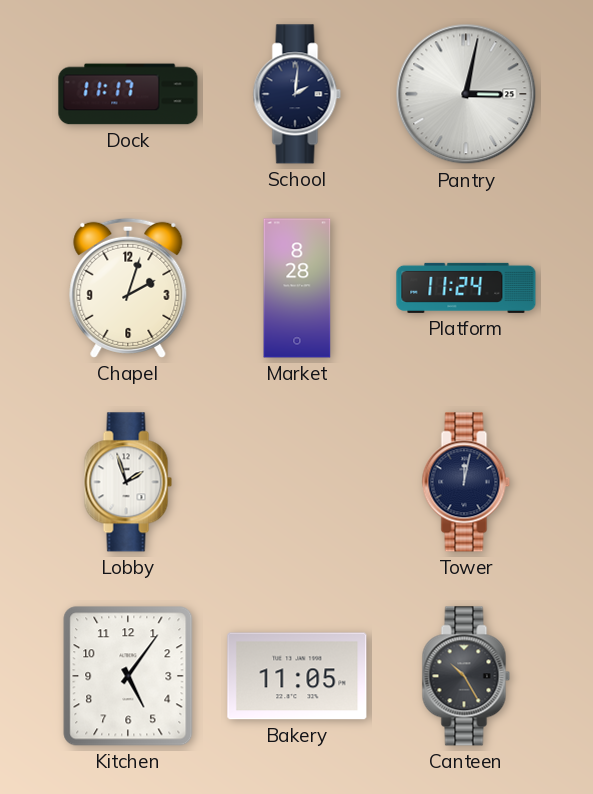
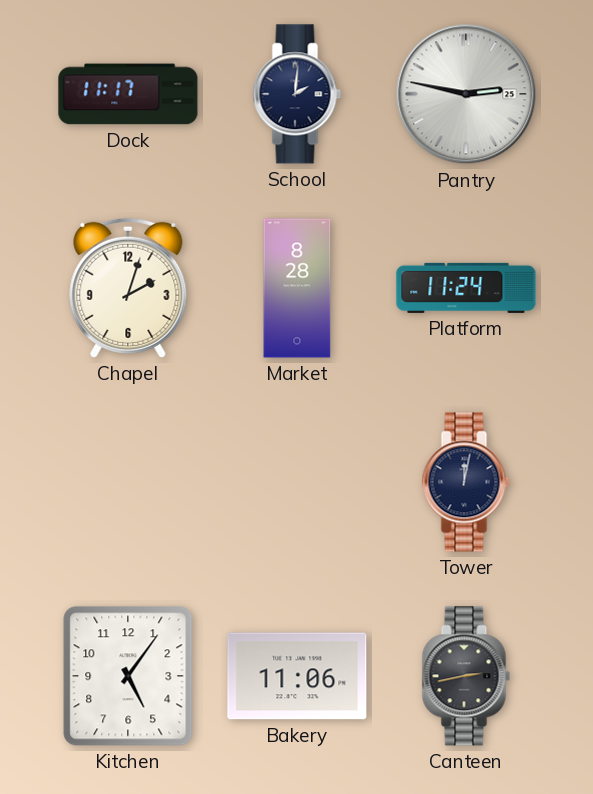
Pantry: 3:02 -> 2:47 (466, 94)
Lobby: 1:57 -> none (128, 482)
Bakery: 11:05 -> 11:06 (297, 676)
Canteen: 10:25 -> 2:43 (466, 676)
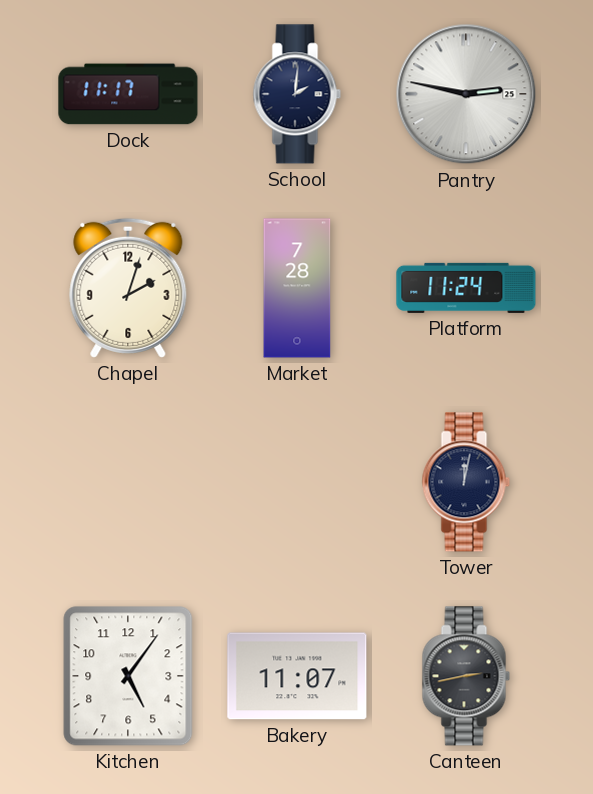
Market: 8:28 -> 7:28 (297, 288)
Bakery: 11:06 -> 11:07 (297, 676)
